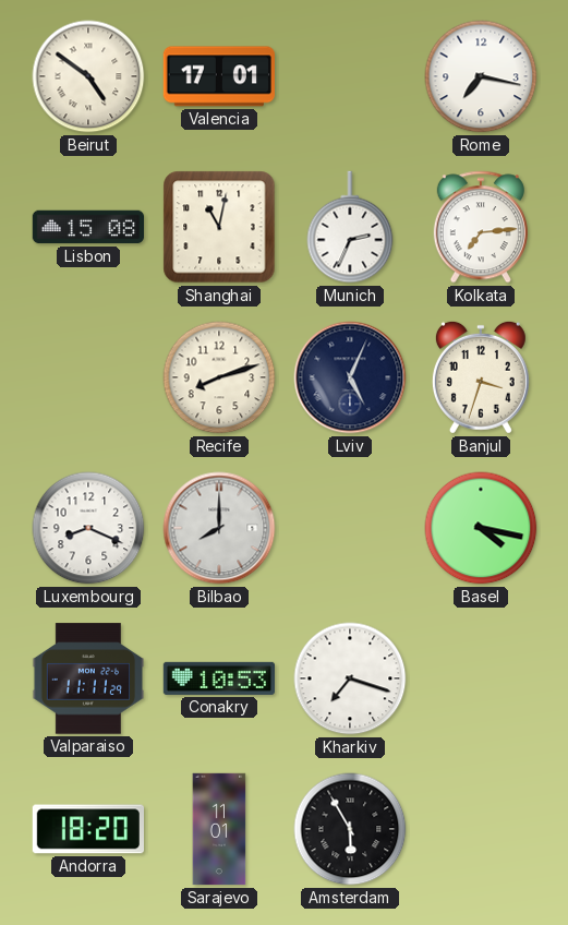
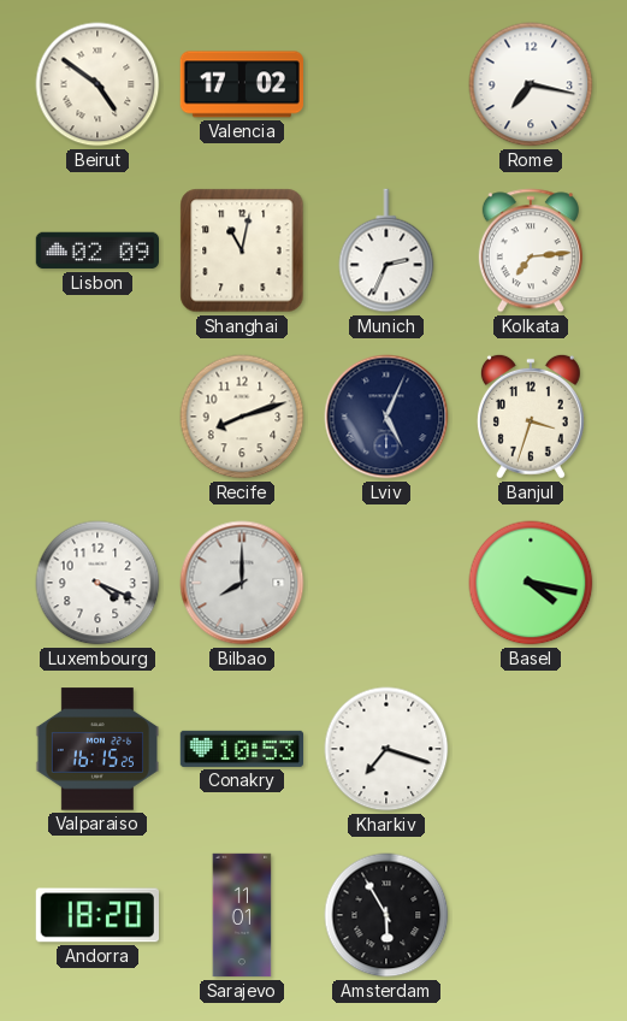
Valencia: 17:01 -> 17:02 (242, 84)
Lisbon: 15:08 -> 02:09 (96, 250)
Luxembourg: 8:19 -> 4:19 (97, 583)
Valparaiso: 11:11 -> 16:15 (96, 749)
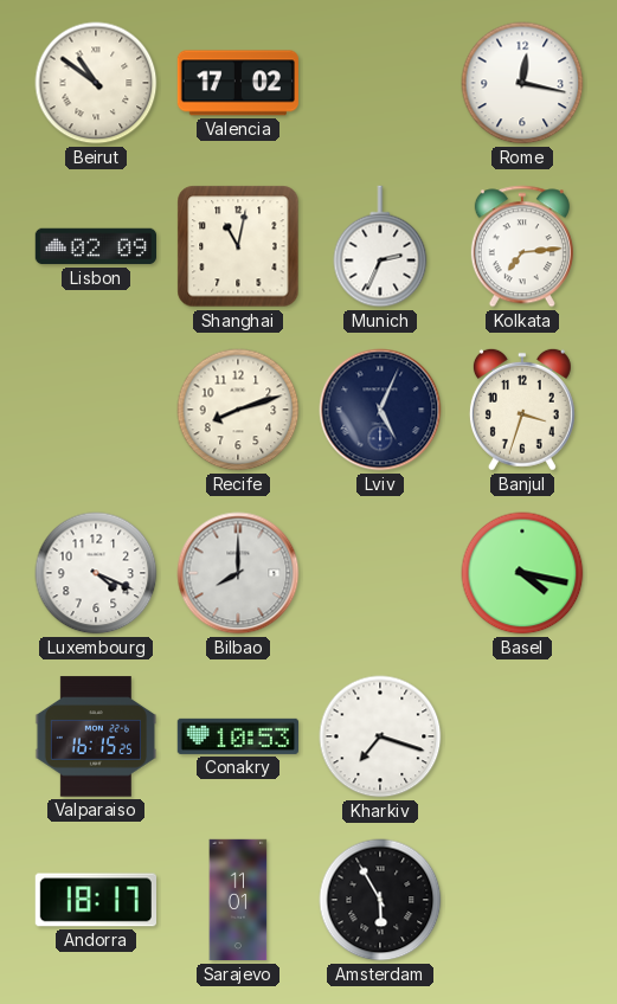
Beirut: 4:51 -> 10:51 (96, 83)
Rome: 7:17 -> 12:17 (522, 83)
Andorra: 18:20 -> 18:17 (95, 900)
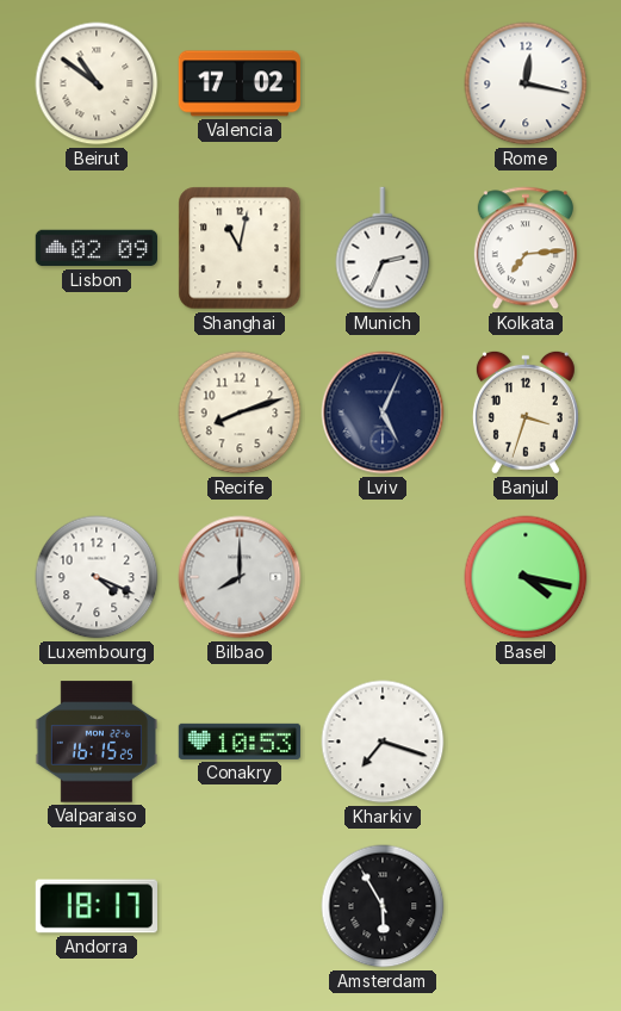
Sarajevo: 11:01 -> none (238, 900)
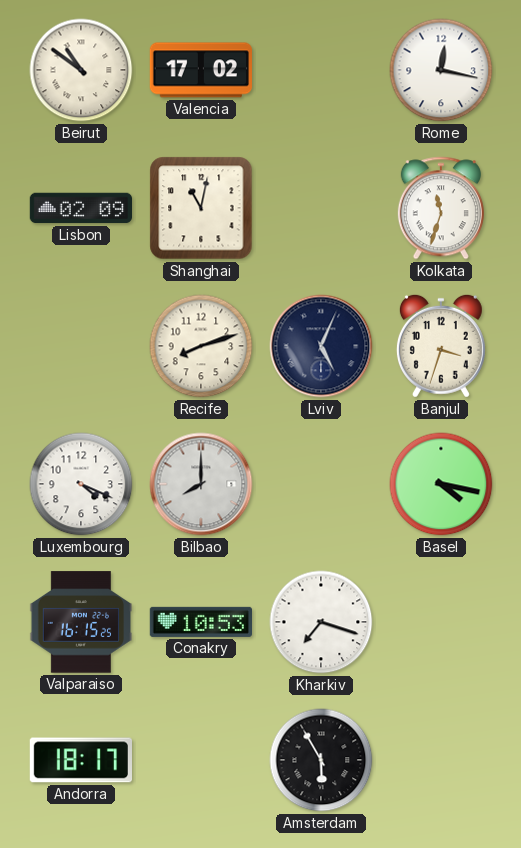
Munich: 2:34 -> none (383, 248)
Kolkata: 7:14 -> 11:33 (441, 208)
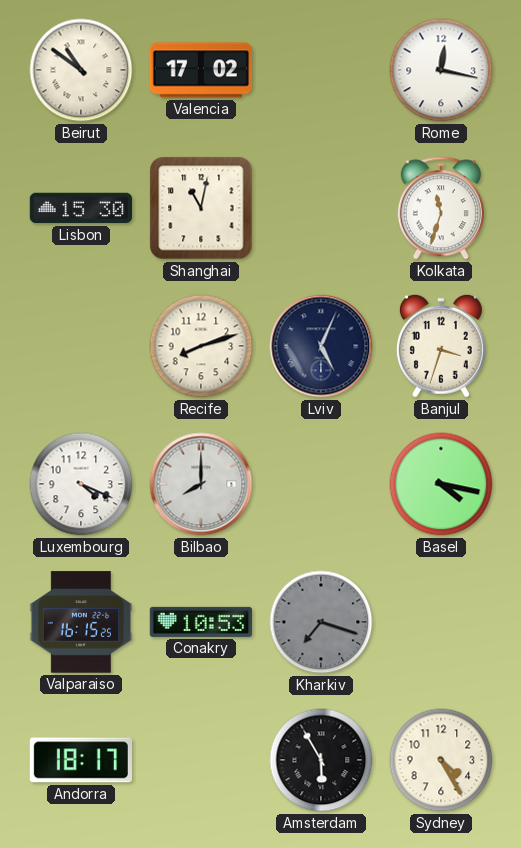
Lisbon: 02:09 -> 15:30 (80, 208)
Kharkiv dial: white -> grey (321, 622)
Sydney: none -> 4:25 (441, 760)
